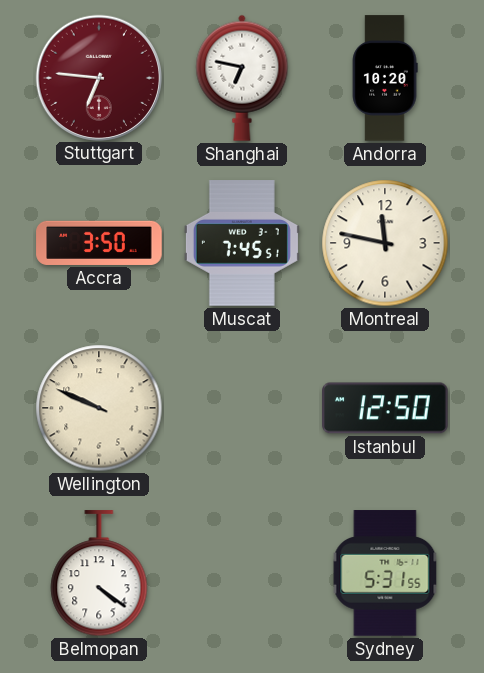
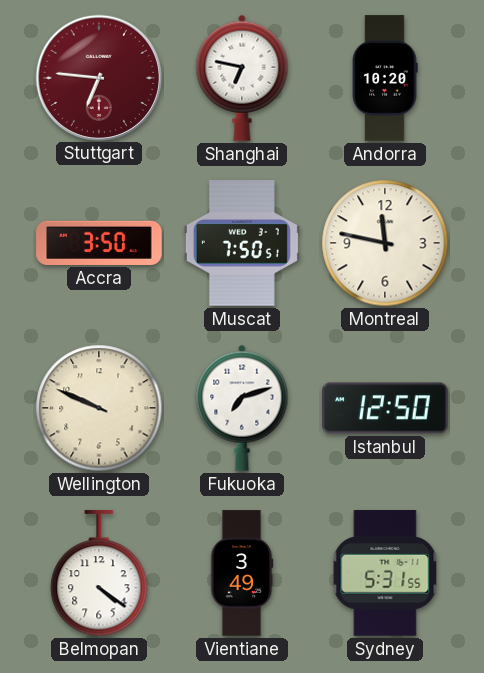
Muscat: 7:45 -> 7:50 (242, 243)
Fukuoka: none -> 7:12 (242, 408)
Vientiane: none -> 3:49 (242, 573)
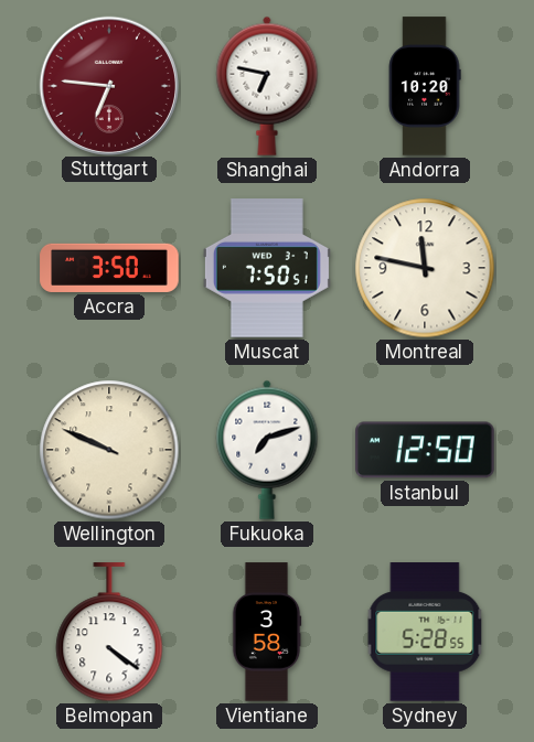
Vientiane: 3:49 -> 3:58 (267, 632)
Sydney: 5:31 -> 5:28 (425, 632)
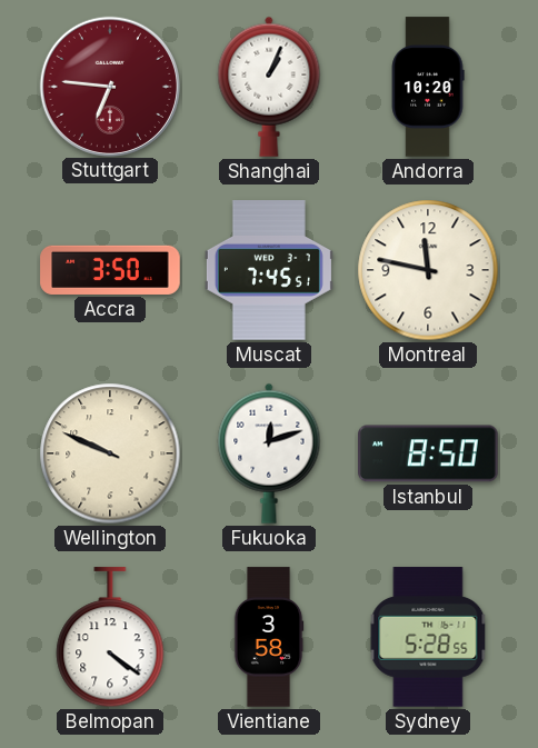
Shanghai: 6:47 -> 1:04 (269, 87)
Muscat: 7:50 -> 7:45 (269, 270)
Fukuoka: 7:12 -> 12:12 (269, 453)
Istanbul: 12:50 -> 8:50 (428, 453)
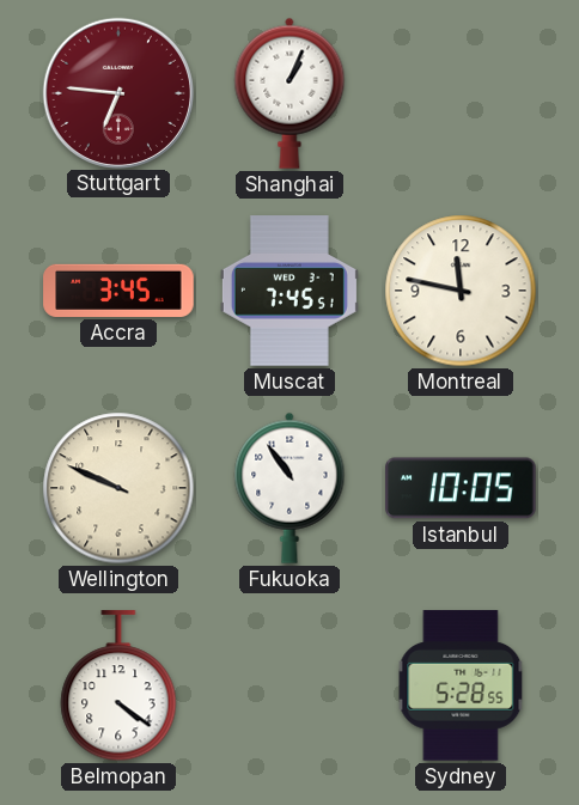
Andorra: 10:20 -> none (428, 87)
Accra: 3:50 -> 3:45 (118, 291)
Fukuoka: 12:12 -> 10:54 (289, 488)
Istanbul: 8:50 -> 10:05 (461, 488)
Vientiane: 3:58 -> none (269, 637)
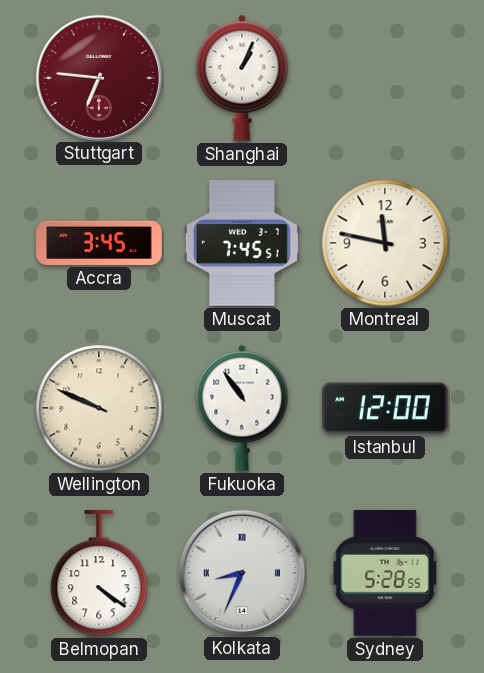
Istanbul: 10:05 -> 12:00 (385, 408)
Kolkata: none -> 8:34 (241, 572)
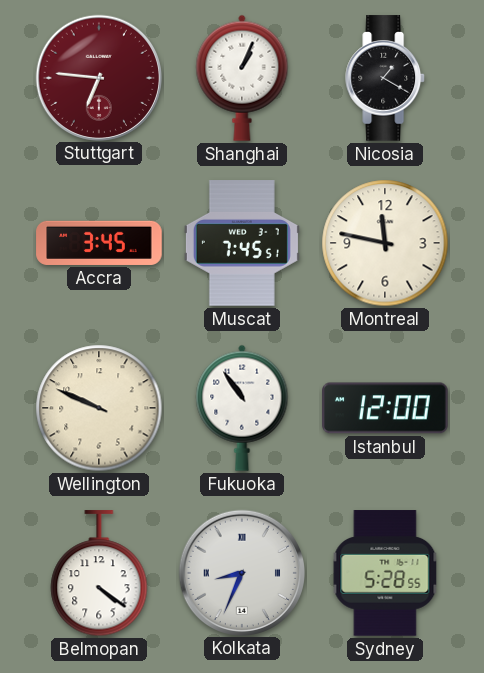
Nicosia: none -> 1:20 (386, 78)
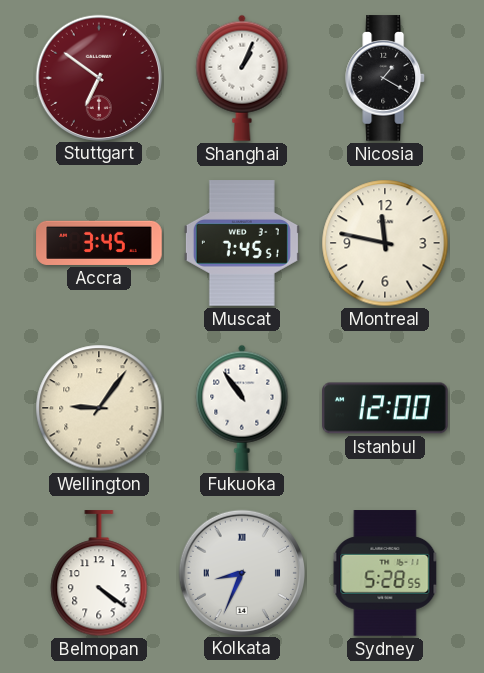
Stuttgart: 6:46 -> 6:51 (98, 77)
Wellington: 9:49 -> 9:06 (99, 408)
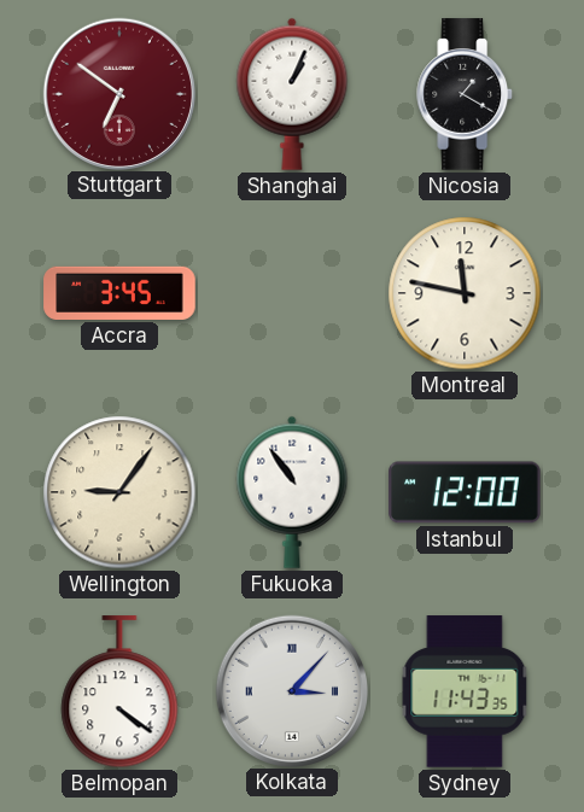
Muscat: 7:45 -> none (242, 243)
Kolkata: 8:34 -> 3:07 (291, 690)
Sydney: 5:28 -> 11:43 (465, 691)
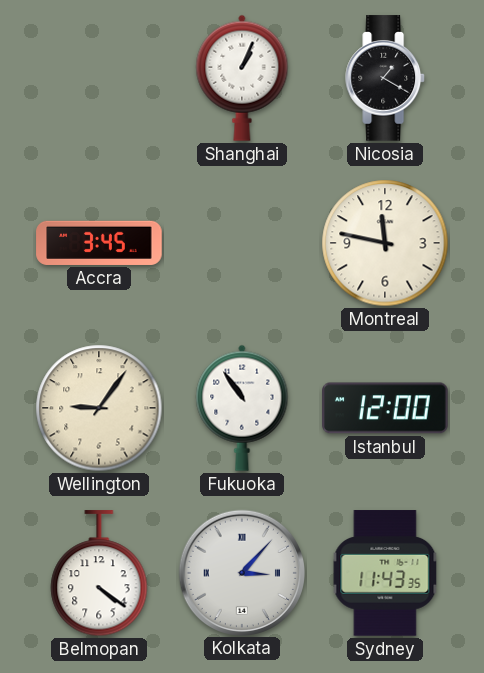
Stuttgart: 6:51 -> none (118, 93)
